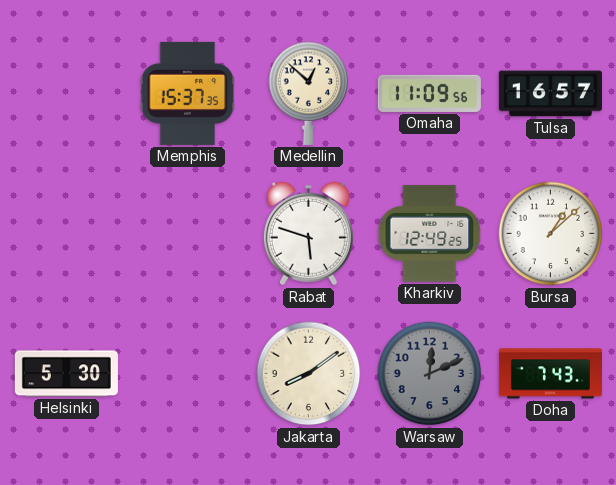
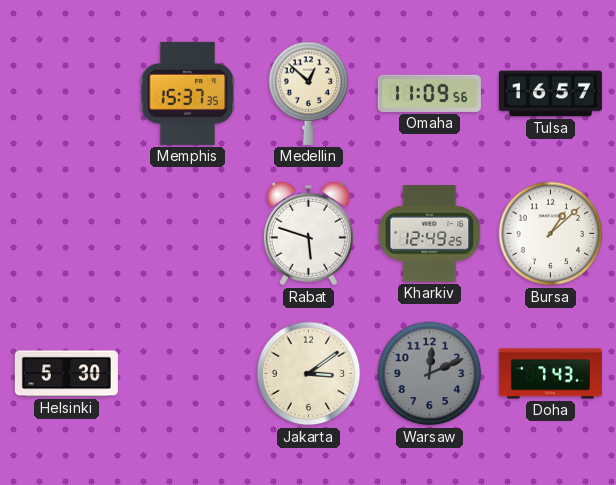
Jakarta: 8:09 -> 3:09 (309, 374)
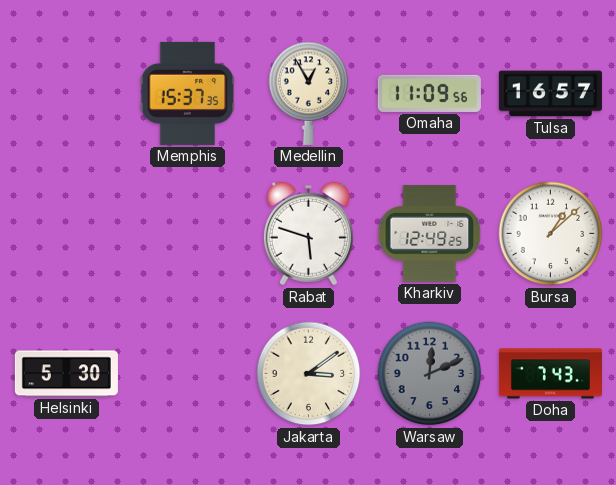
Medellin: 12:52 -> 12:55 (309, 93)
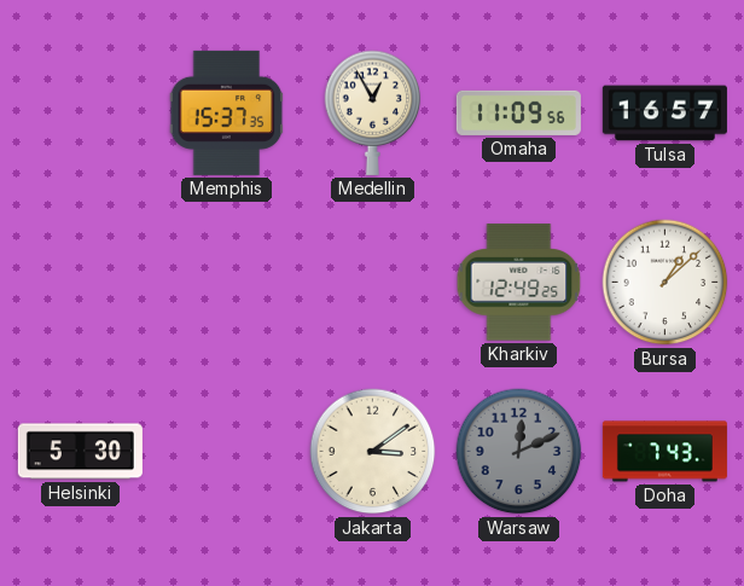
Rabat: 5:48 -> none (308, 234)
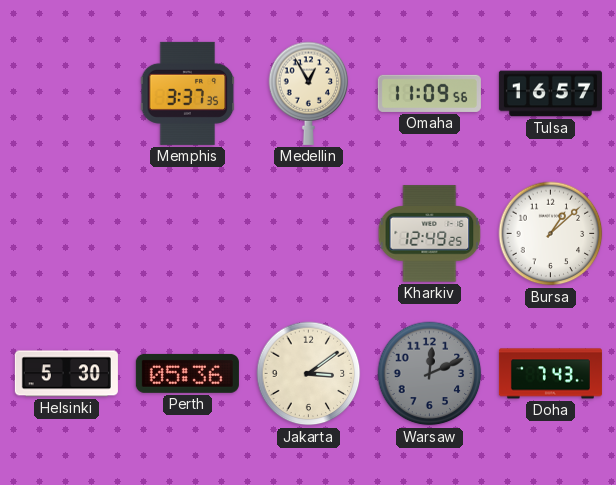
Memphis: 15:37 -> 3:37 (188, 93)
Perth: none -> 05:36 (187, 373)
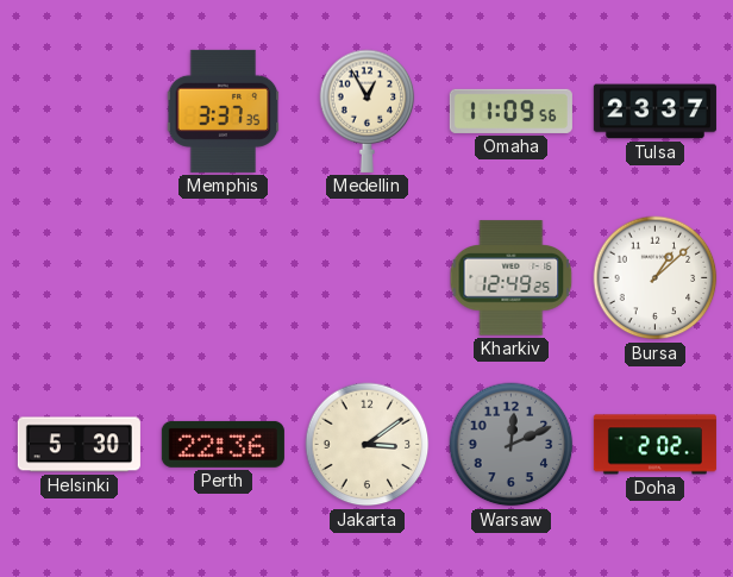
Tulsa: 16:57 -> 23:37 (654, 112)
Perth: 05:36 -> 22:36 (223, 444)
Doha: 7:43 -> 2:02 (654, 445)
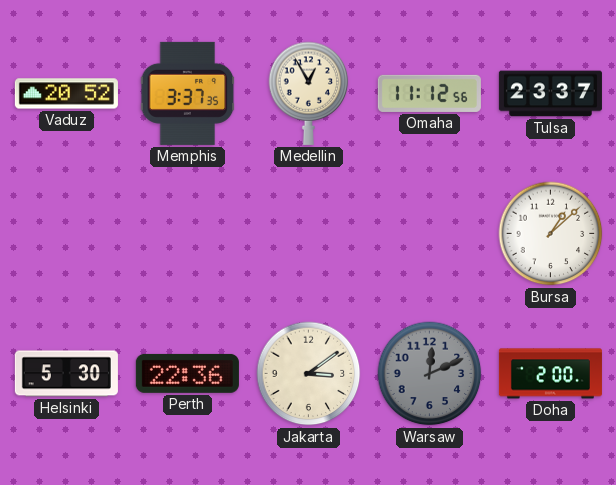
Vaduz: none -> 20:52 (66, 94)
Omaha: 11:09 -> 11:12 (429, 93)
Kharkiv: 12:49 -> none (512, 278)
Doha: 2:02 -> 2:00 (550, 374)
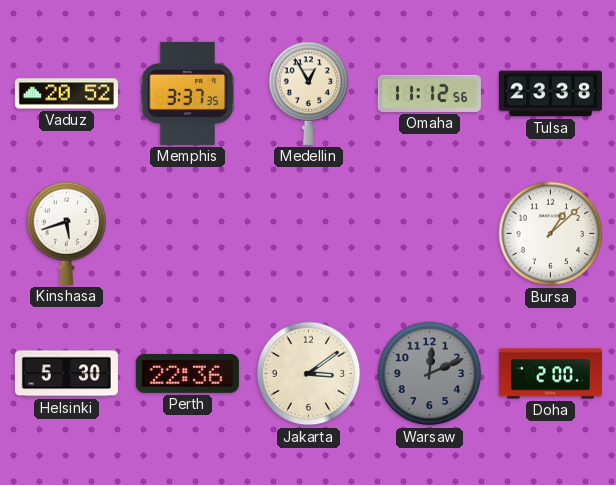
Tulsa: 23:37 -> 23:38 (550, 94)
Kinshasa: none -> 5:42 (67, 233)
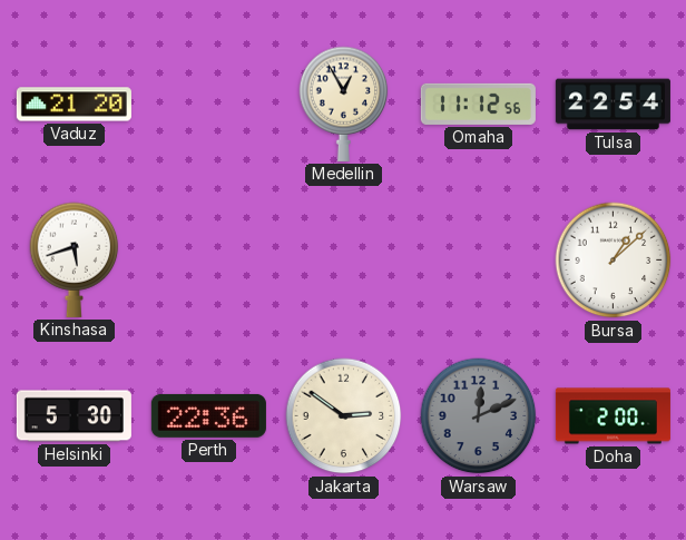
Vaduz: 20:52 -> 21:20 (73, 105)
Memphis: 3:37 -> none (188, 93)
Tulsa: 23:38 -> 22:54 (612, 105)
Jakarta: 3:09 -> 2:51 (344, 416)
